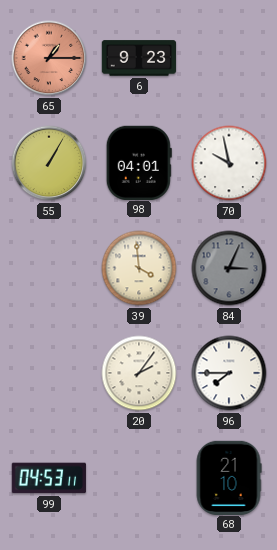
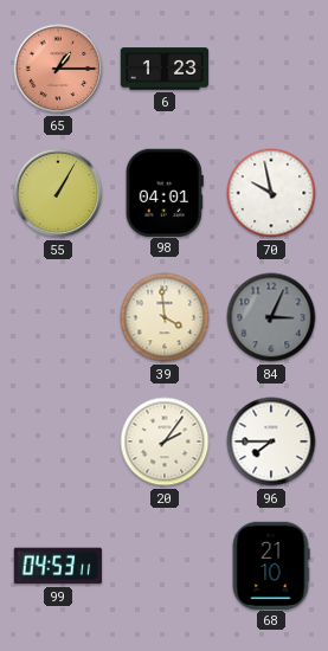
6: 9:23 -> 1:23 (165, 69)
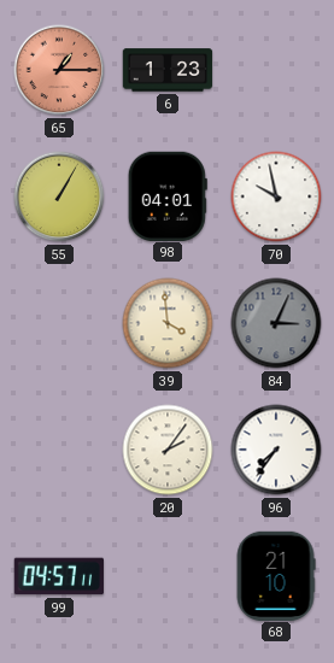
96: 7:45 -> 7:36 (276, 450)
99: 04:53 -> 04:57 (59, 576)
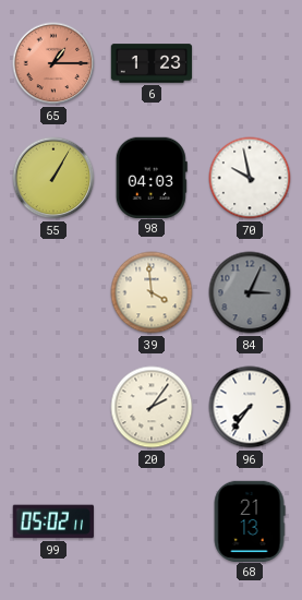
98: 04:01 -> 04:03 (152, 177)
99: 04:57 -> 05:02 (53, 521)
68: 21:10 -> 21:13 (250, 520)
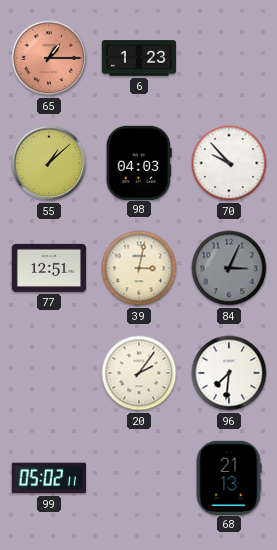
55: 1:05 -> 1:08 (49, 163)
70: 9:58 -> 9:53 (229, 163)
77: none -> 12:51 (49, 268)
39: 3:59 -> 3:02 (139, 268)
96: 7:36 -> 7:31 (229, 373)
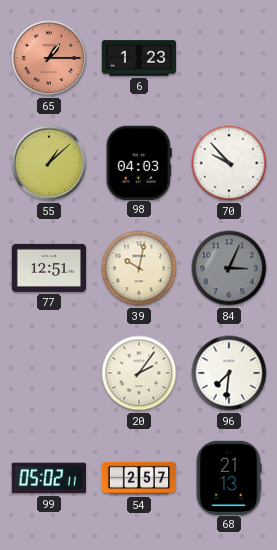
39: 3:02 -> 10:02 (139, 268)
54: none -> 2:57 (139, 478)
